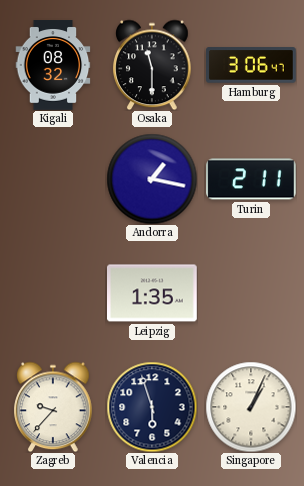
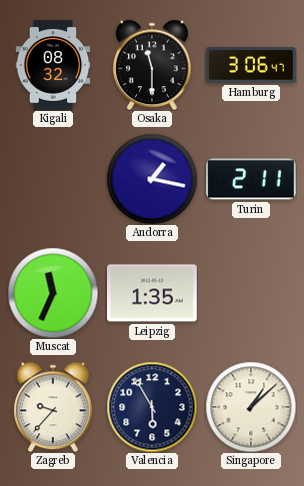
Muscat: none -> 11:34 (53, 293)
Valencia: 5:57 -> 5:55 (152, 407)
Singapore: 1:04 -> 1:08 (251, 407)
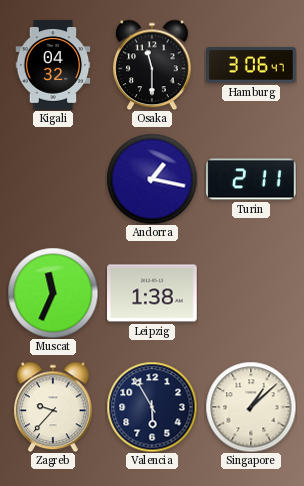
Kigali: 08:32 -> 04:32 (53, 65)
Leipzig: 1:35 -> 1:38 (153, 293)
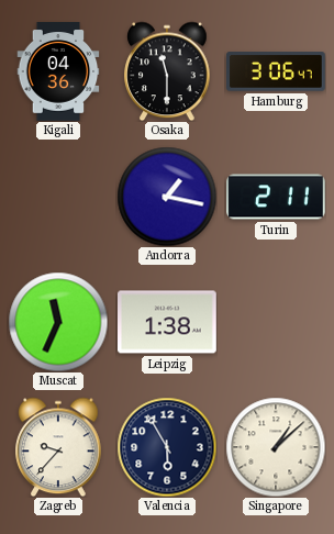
Kigali: 04:32 -> 04:36 (58, 71)
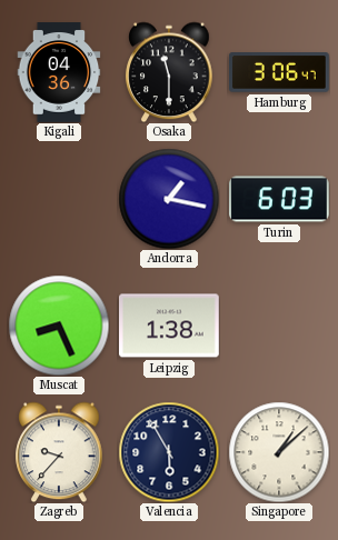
Turin: 2:11 -> 6:03 (280, 199)
Muscat: 11:34 -> 8:26 (59, 326)
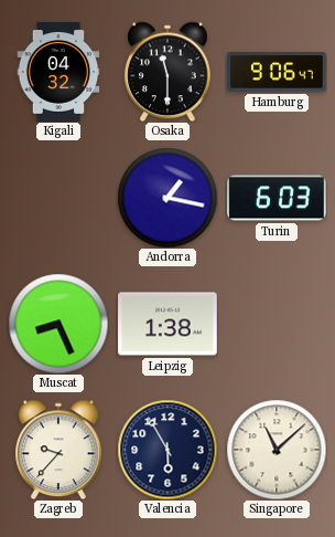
Kigali: 04:36 -> 04:32 (58, 72)
Hamburg: 3:06 -> 9:06 (278, 72)
Singapore: 1:08 -> 11:08 (277, 450)
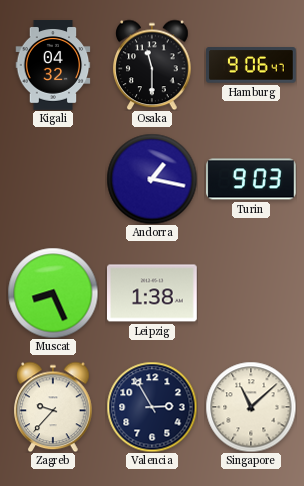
Turin: 6:03 -> 9:03 (252, 179)
Valencia: 5:55 -> 2:55 (152, 407)
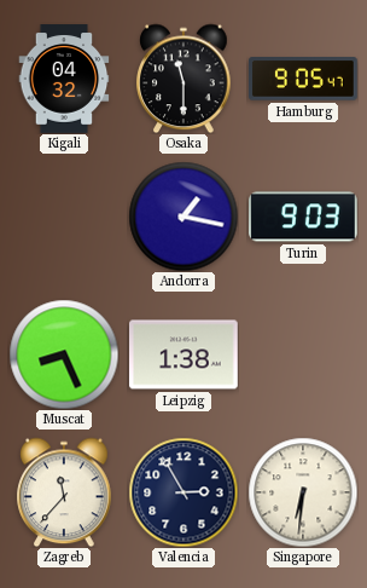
Hamburg: 9:06 -> 9:05 (304, 79)
Zagreb: 9:37 -> 11:37 (64, 492)
Singapore: 11:08 -> 6:31 (303, 492)
